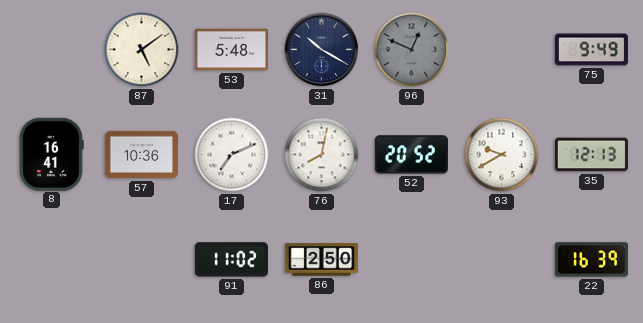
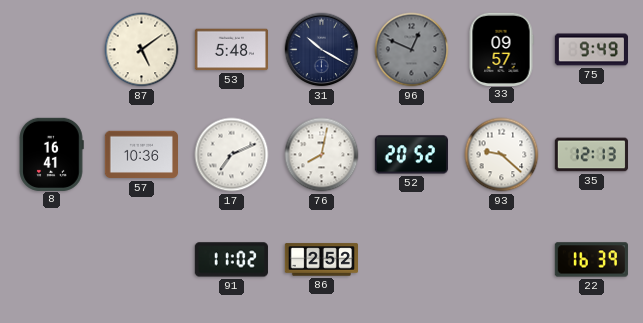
33: none -> 09:57 (501, 49)
93: 9:40 -> 9:22 (502, 155)
86: 2:50 -> 2:52 (321, 260)
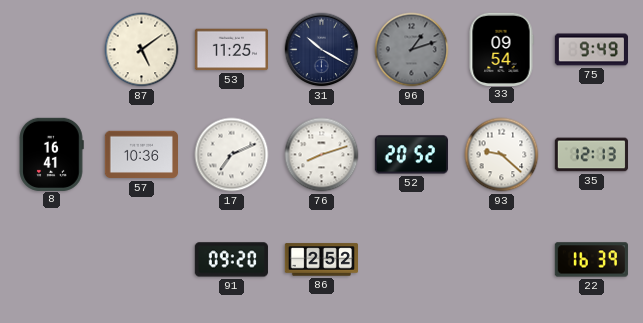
53: 5:48 -> 11:25 (231, 50)
96: 12:49 -> 1:12 (412, 50)
33: 09:57 -> 09:54 (501, 49)
76: 8:02 -> 8:12 (322, 155)
91: 11:02 -> 09:20 (231, 260)
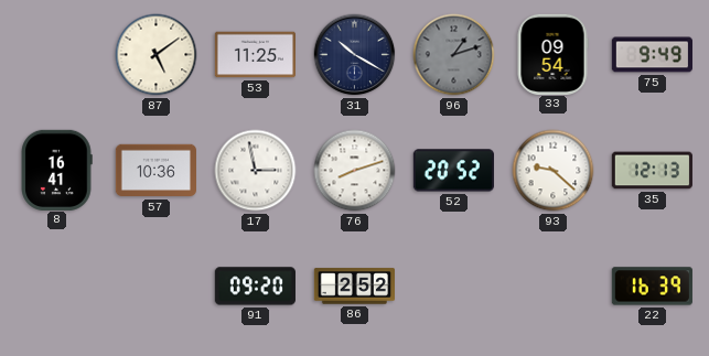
17: 7:11 -> 2:58 (256, 171)
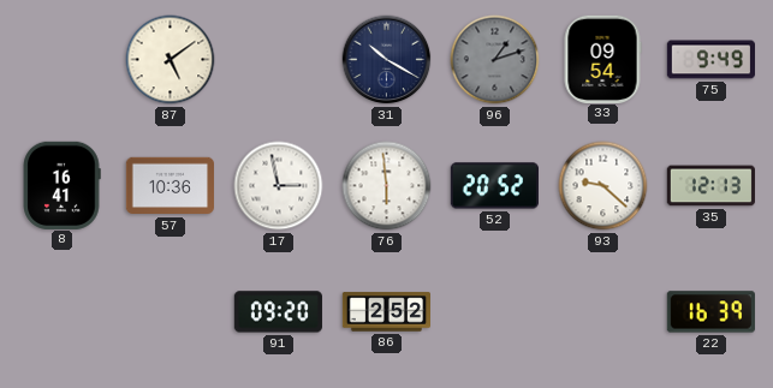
53: 11:25 -> none (255, 55)
76: 8:12 -> 5:59 (387, 186)
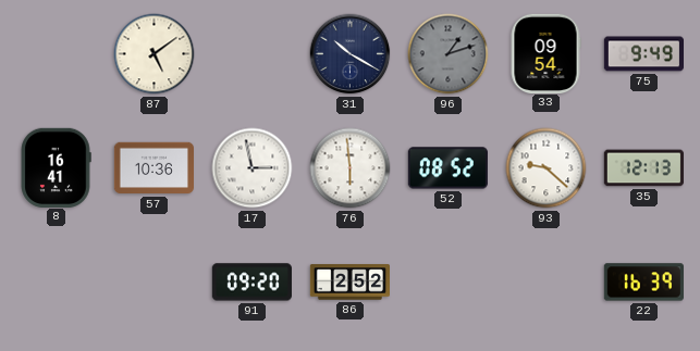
52: 20:52 -> 08:52 (447, 168)
